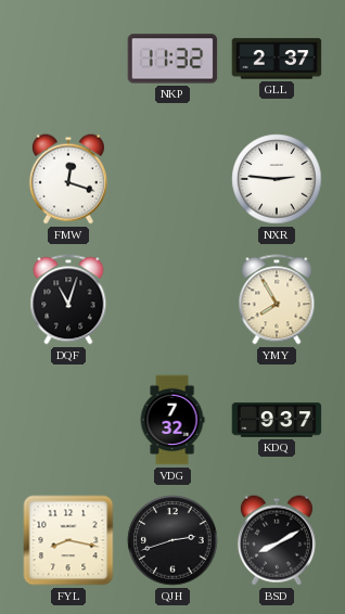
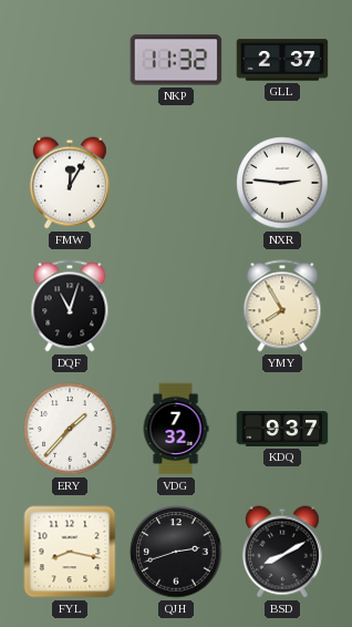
FMW: 12:18 -> 12:05 (70, 183)
ERY: none -> 1:37 (70, 429)
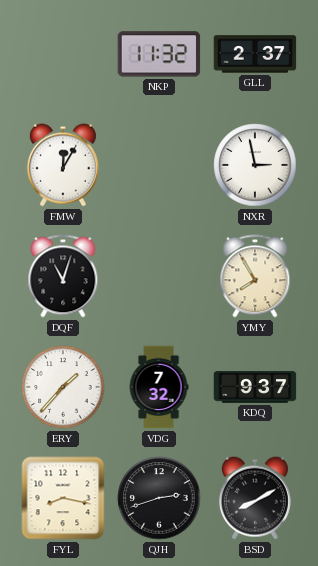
NXR: 2:46 -> 2:58 (255, 165)
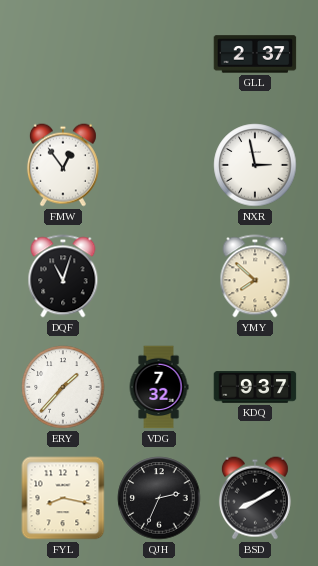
NKP: 11:32 -> none (159, 54)
FMW: 12:05 -> 12:54 (63, 165)
YMY: 7:55 -> 7:52 (255, 276)
QJH: 2:42 -> 2:34 (159, 498)
